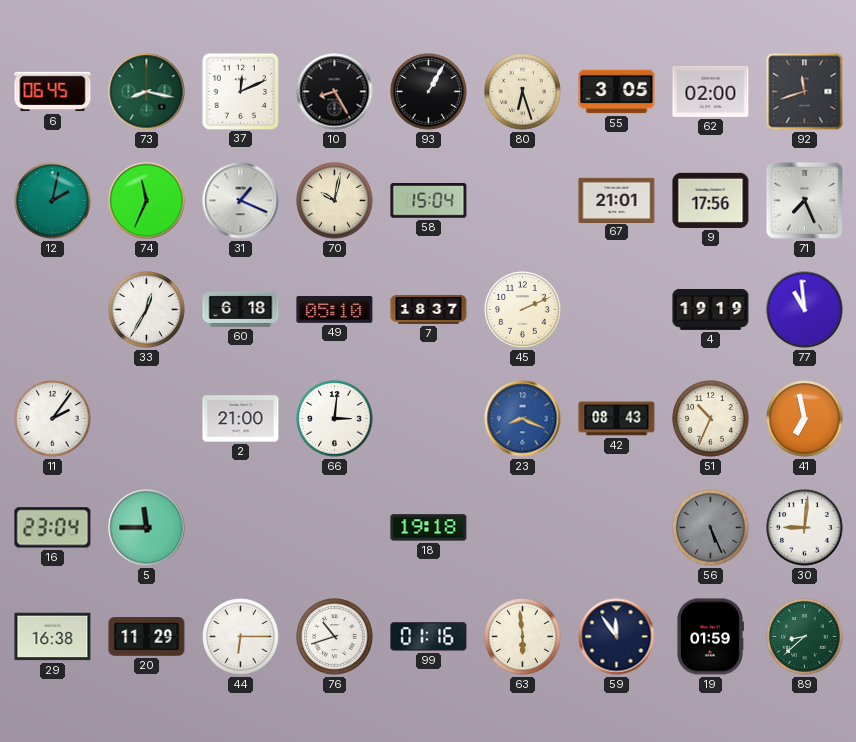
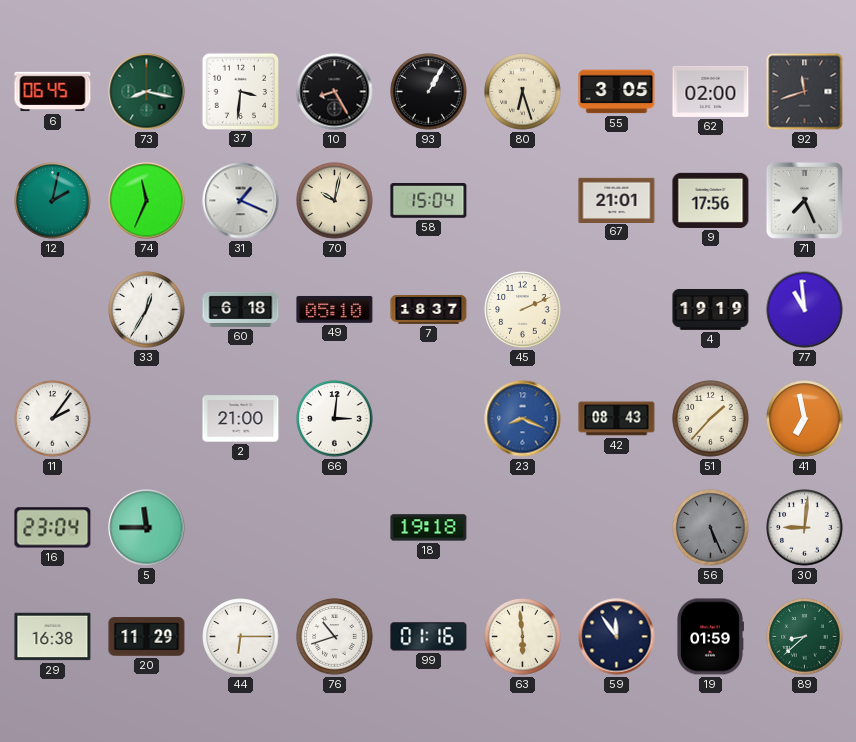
37: 12:11 -> 3:31 (240, 91)
51: 10:34 -> 1:37 (711, 419)
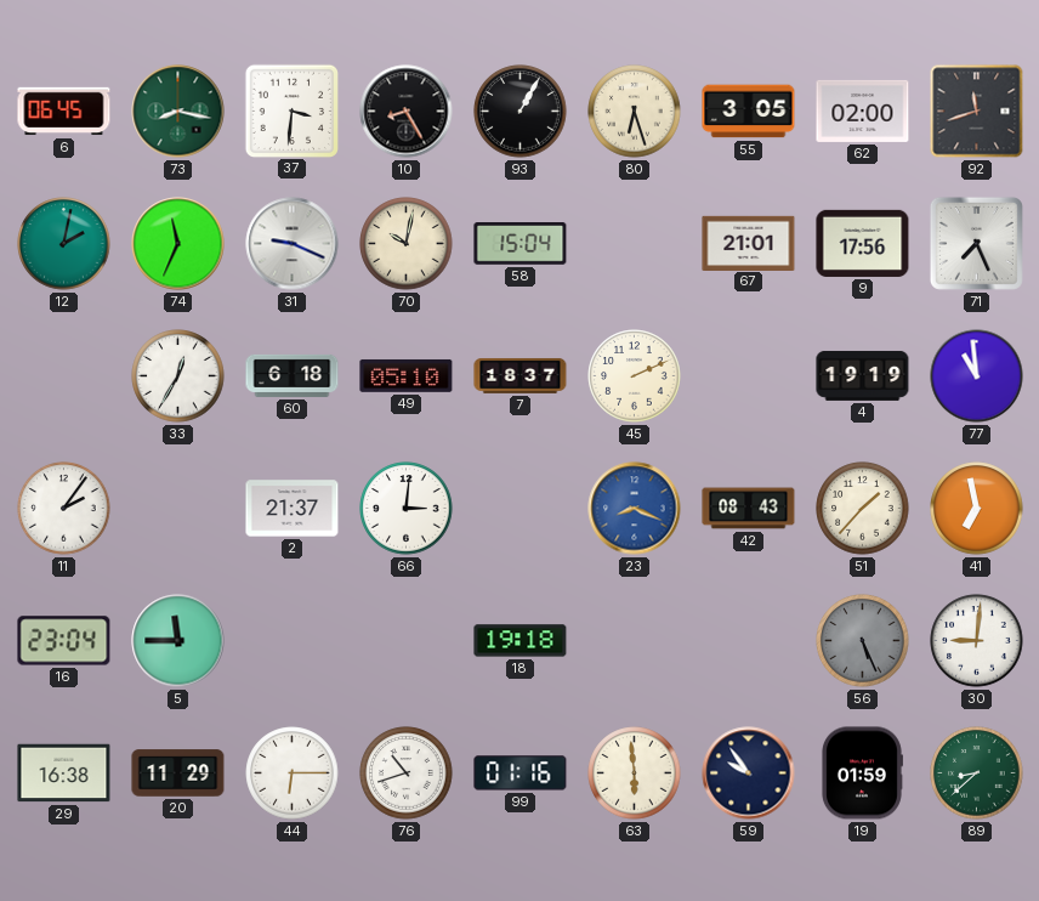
31: 1:19 -> 9:19 (293, 244)
2: 21:00 -> 21:37 (293, 509)
59: 11:54 -> 9:54 (749, 773)
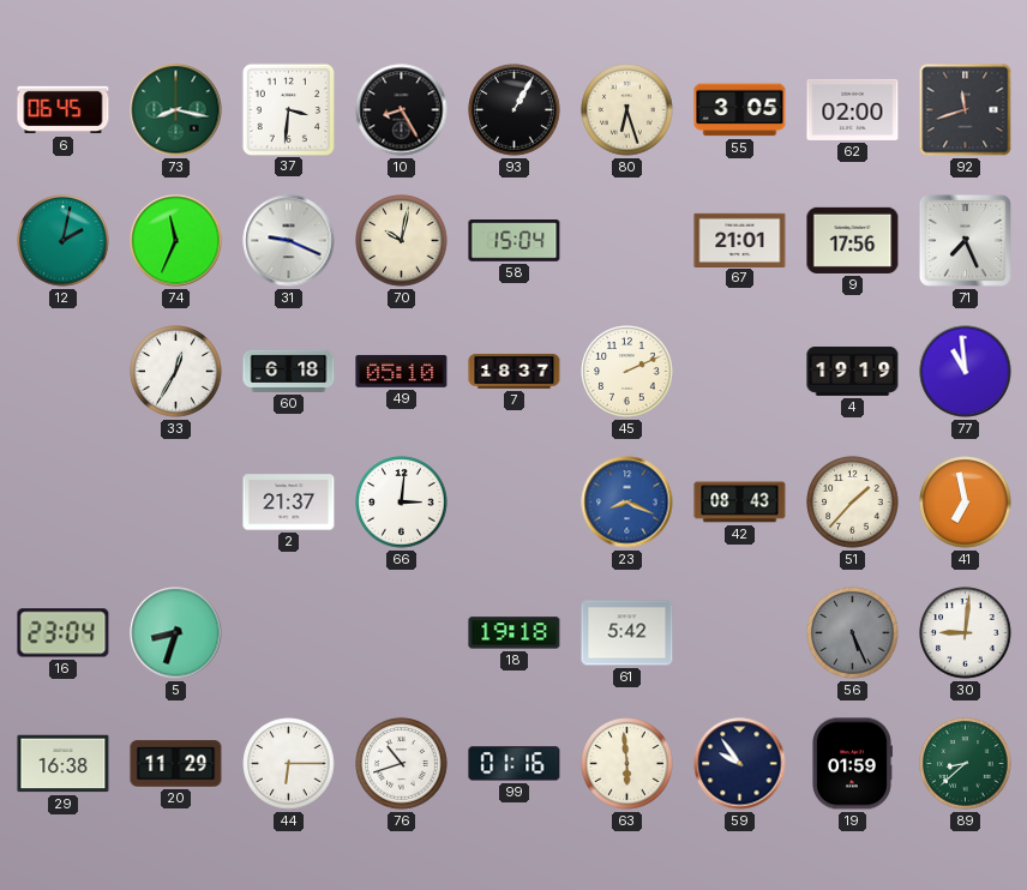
11: 2:06 -> none (64, 509)
5: 11:45 -> 8:33 (176, 633)
61: none -> 5:42 (627, 633)
